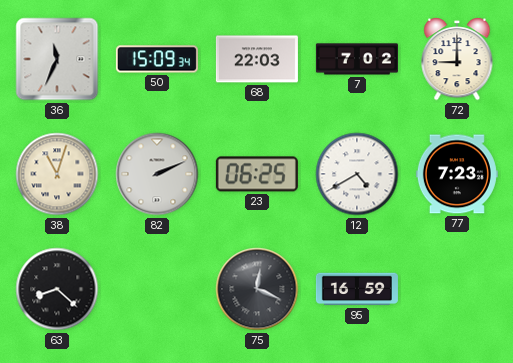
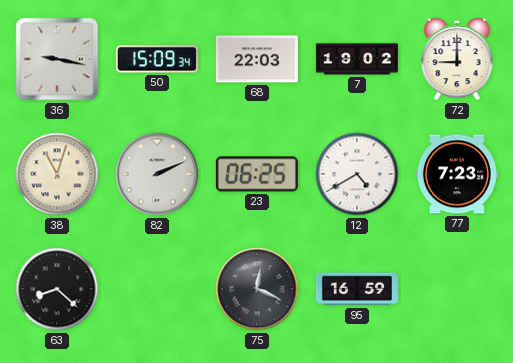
36: 11:34 -> 9:17 (57, 59)
7: 7:02 -> 19:02 (357, 59)
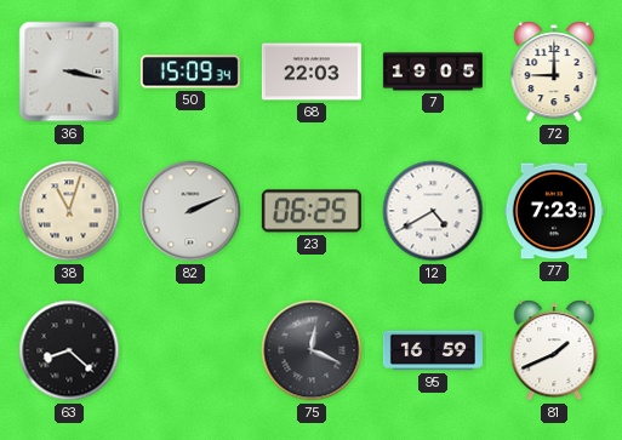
36: 9:17 -> 3:17 (69, 72)
7: 19:02 -> 19:05 (433, 72)
81: none -> 1:41 (554, 352)
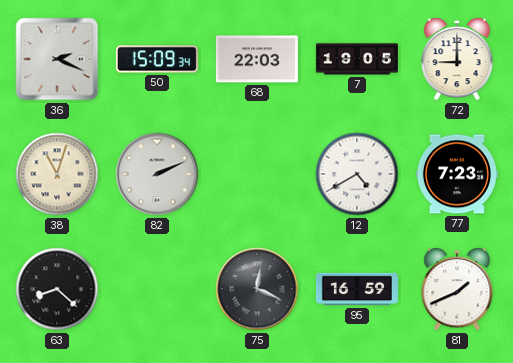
36: 3:17 -> 2:19 (57, 59)
23: 06:25 -> none (312, 211)
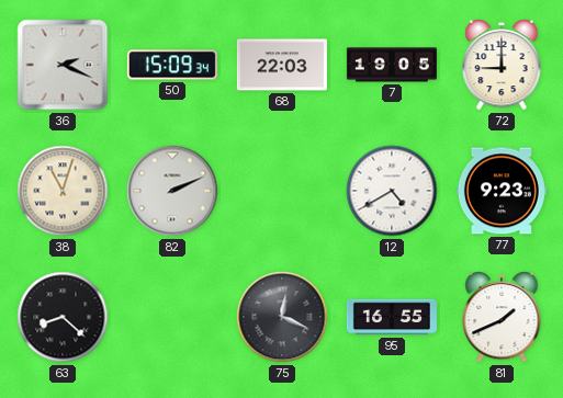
77: 7:23 -> 9:23 (502, 191)
95: 16:59 -> 16:55 (392, 317)
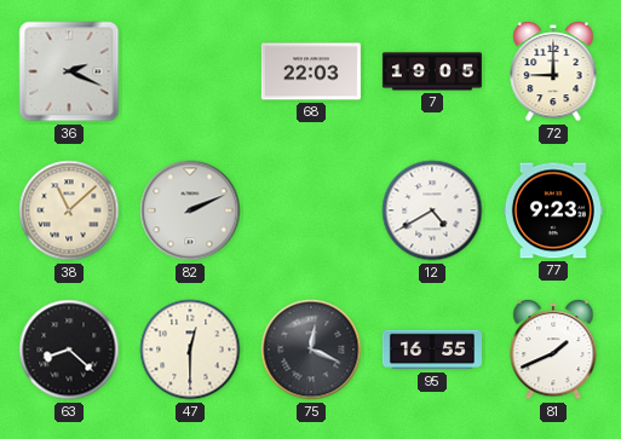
50: 15:09 -> none (172, 65)
38: 11:03 -> 11:08 (69, 210)
47: none -> 12:30 (190, 350)
